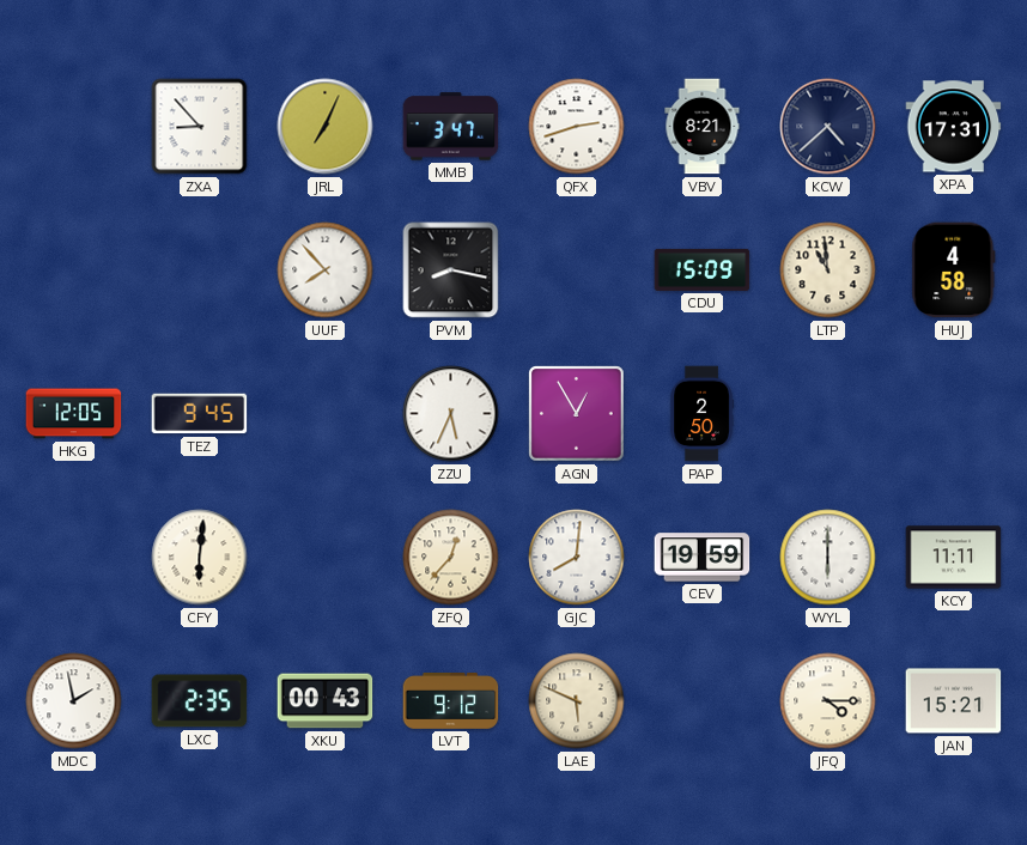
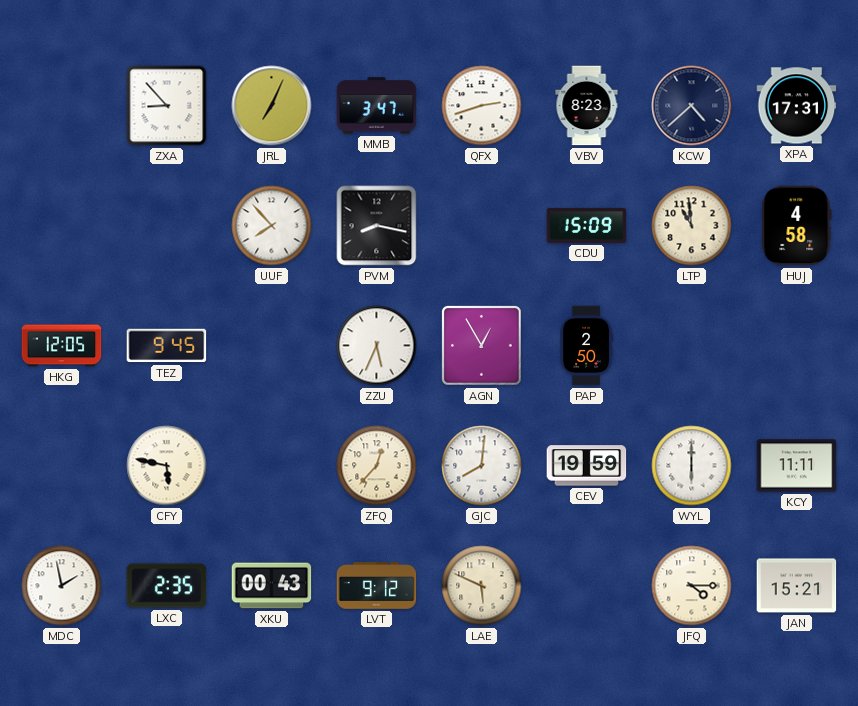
VBV: 8:21 -> 8:23 (587, 106)
CFY: 6:01 -> 5:47 (167, 466)
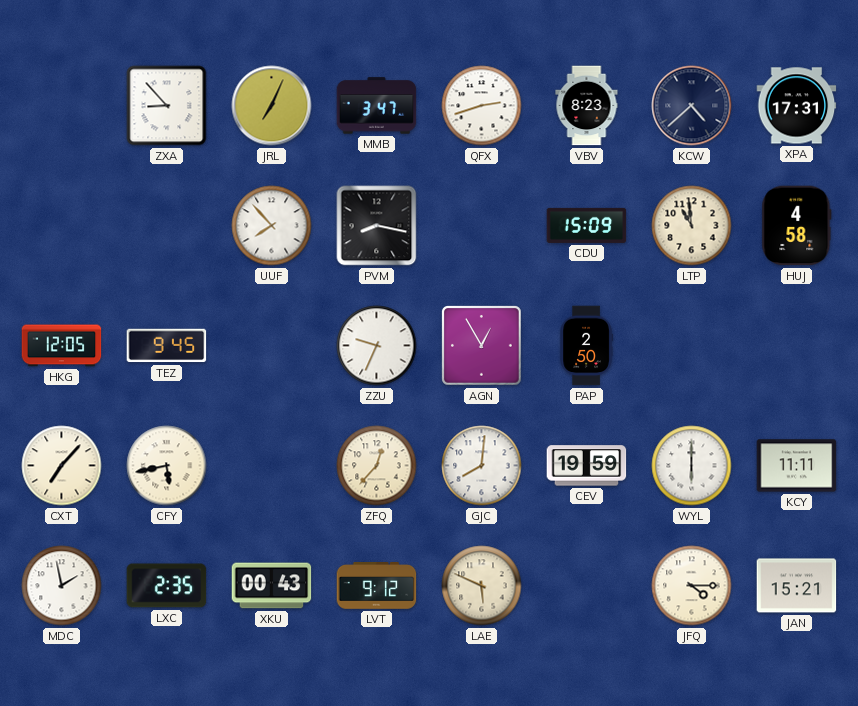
ZZU: 5:34 -> 9:34 (377, 346)
CXT: none -> 7:07 (62, 466)
CFY: 5:47 -> 5:43 (167, 466)
